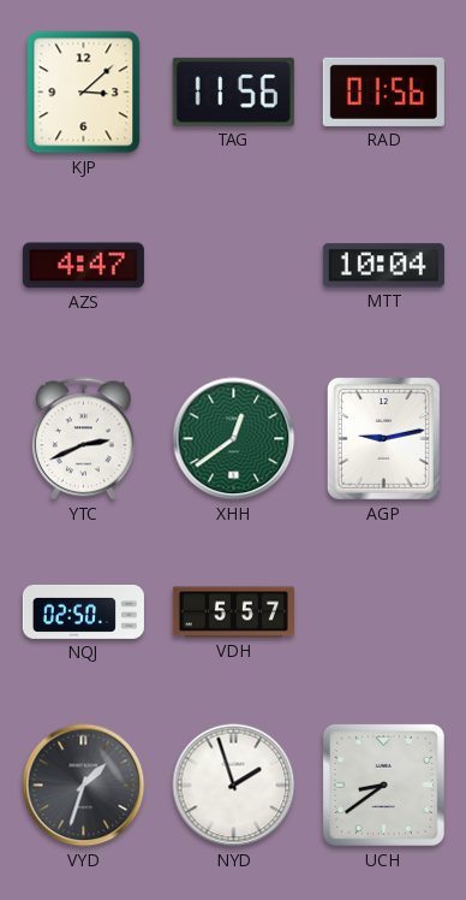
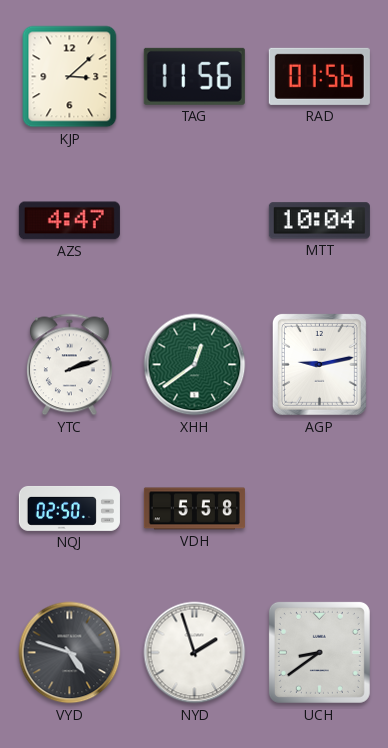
YTC: 2:41 -> 2:12 (69, 365)
VDH: 5:57 -> 5:58 (194, 509)
VYD: 1:33 -> 4:48 (70, 653)
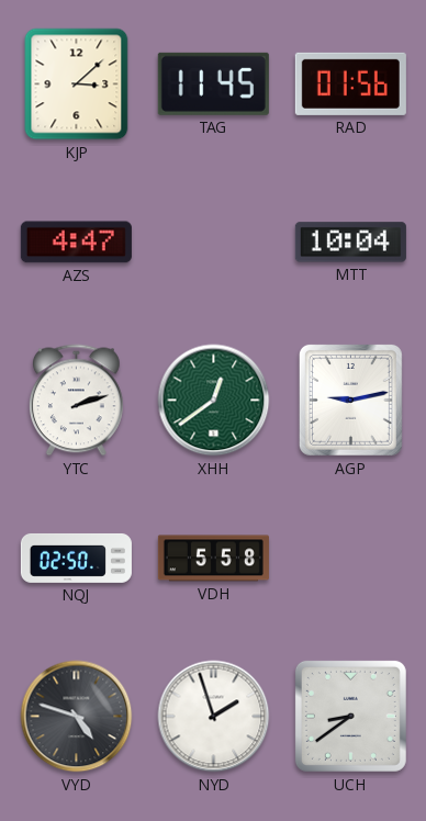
TAG: 11:56 -> 11:45 (213, 83)
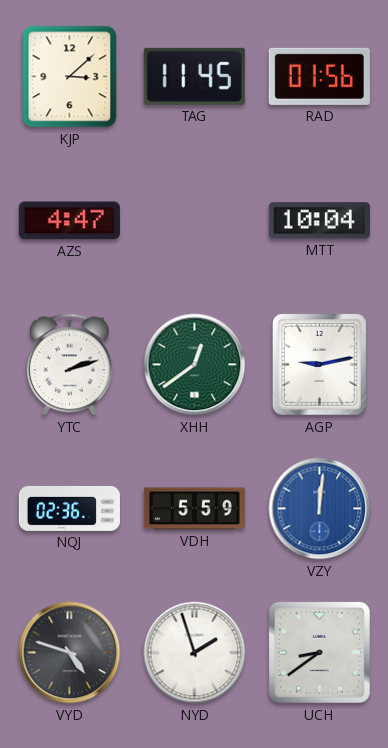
NQJ: 02:50 -> 02:36 (69, 508)
VDH: 5:58 -> 5:59 (194, 509)
VZY: none -> 12:01 (320, 509)
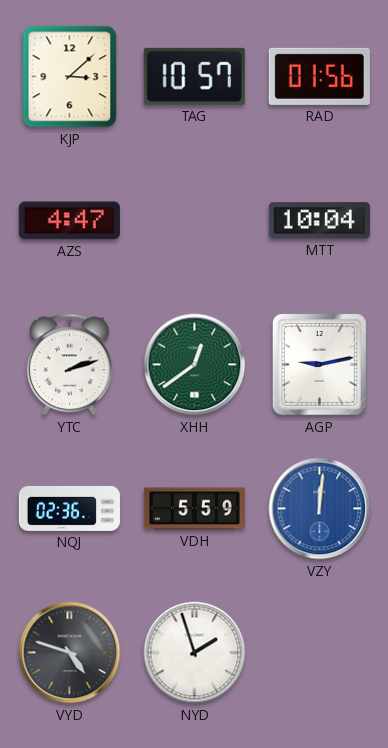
TAG: 11:45 -> 10:57 (194, 76)
UCH: 8:39 -> none (319, 652)
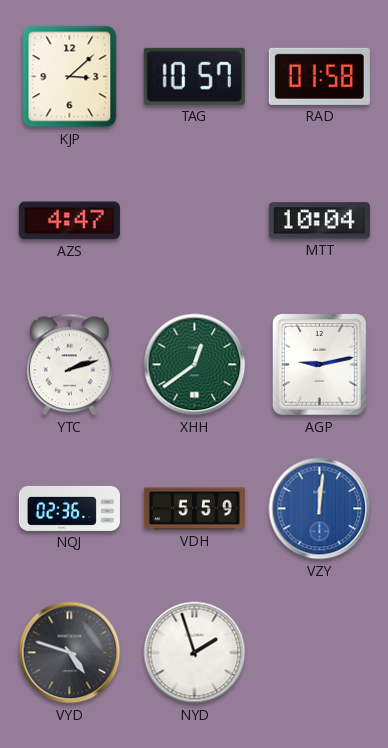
RAD: 01:56 -> 01:58 (319, 76)
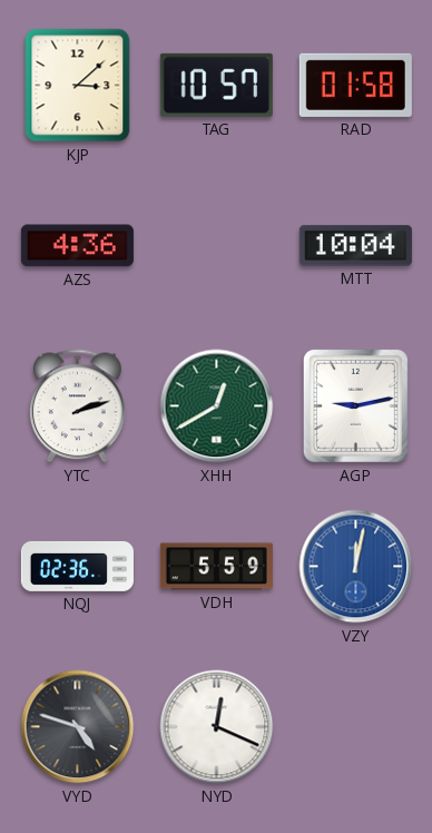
AZS: 4:47 -> 4:36 (77, 246)
XHH: 12:39 -> 12:40 (217, 406)
VZY: 12:01 -> 12:02 (356, 567)
NYD: 1:57 -> 12:19 (217, 727)
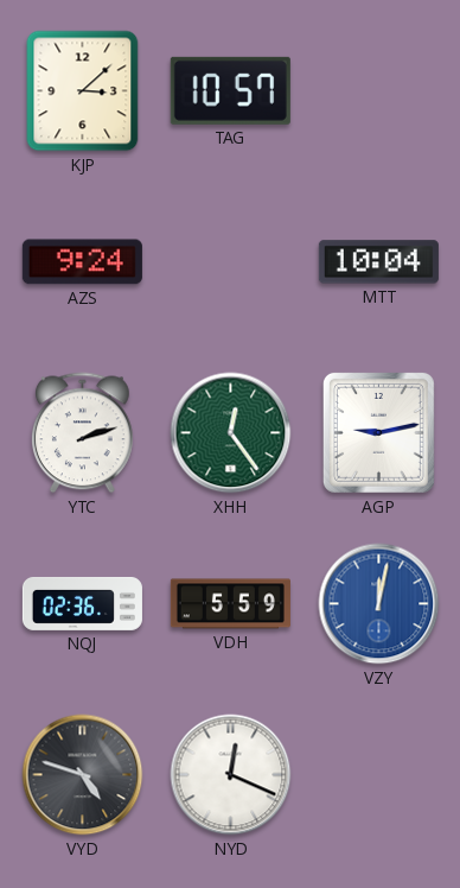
RAD: 01:58 -> none (355, 85)
AZS: 4:36 -> 9:24 (82, 262)
XHH: 12:40 -> 12:24 (231, 433)
